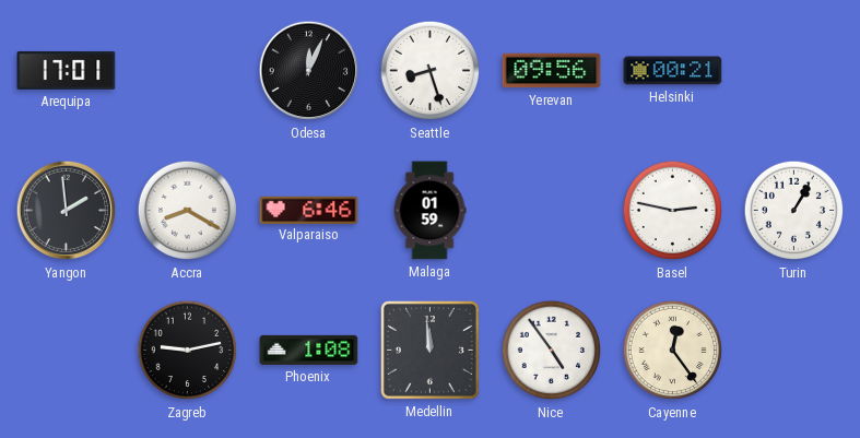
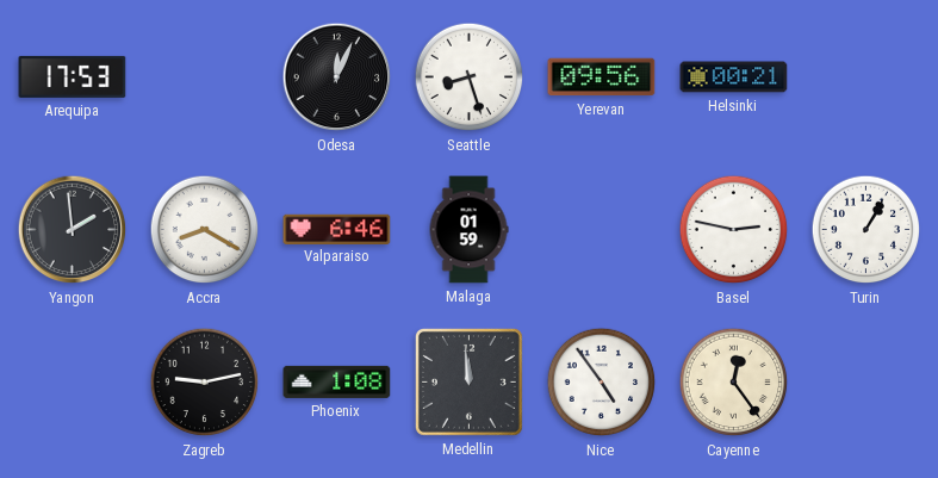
Arequipa: 17:01 -> 17:53 (73, 76)
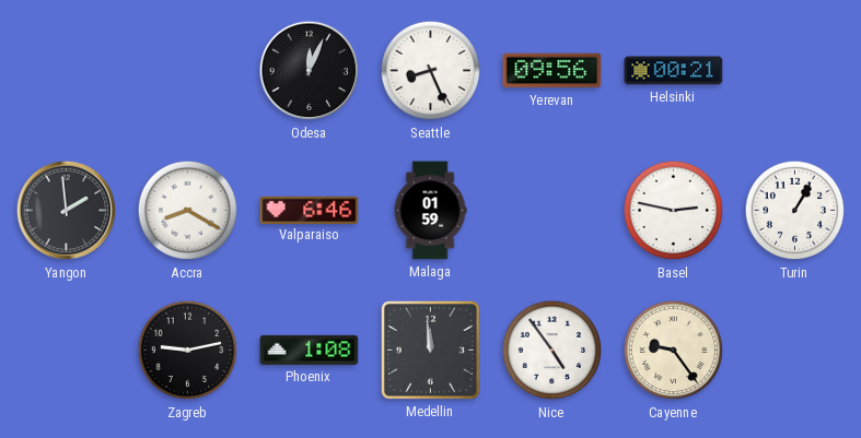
Arequipa: 17:53 -> none (73, 76)
Seattle: 8:27 -> 8:26 (431, 71)
Cayenne: 12:24 -> 9:24 (674, 351)
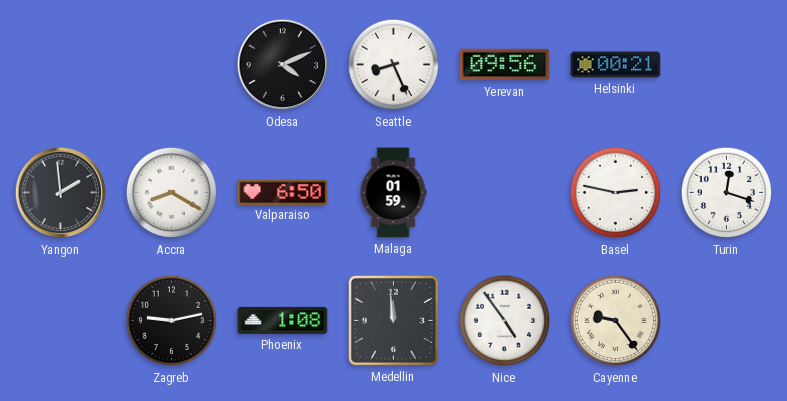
Odesa: 12:04 -> 4:11 (283, 65)
Valparaiso: 6:46 -> 6:50 (283, 192)
Turin: 1:05 -> 12:18 (727, 193)
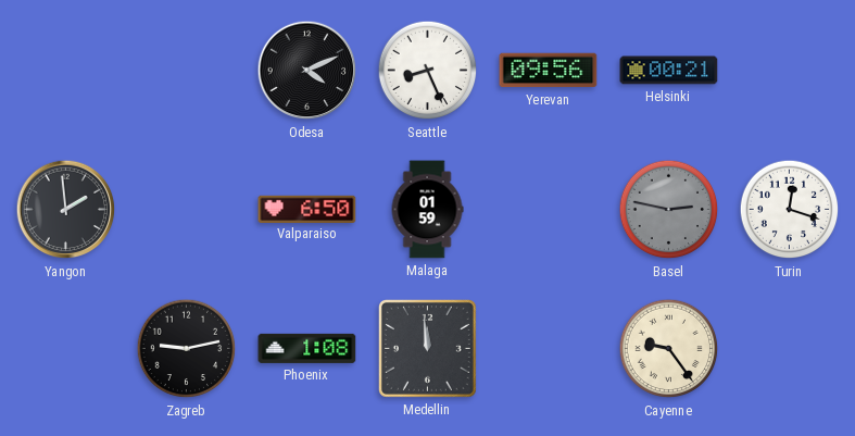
Accra: 8:20 -> none (172, 193)
Basel dial: white -> grey (669, 210)
Nice: 4:54 -> none (505, 321)
